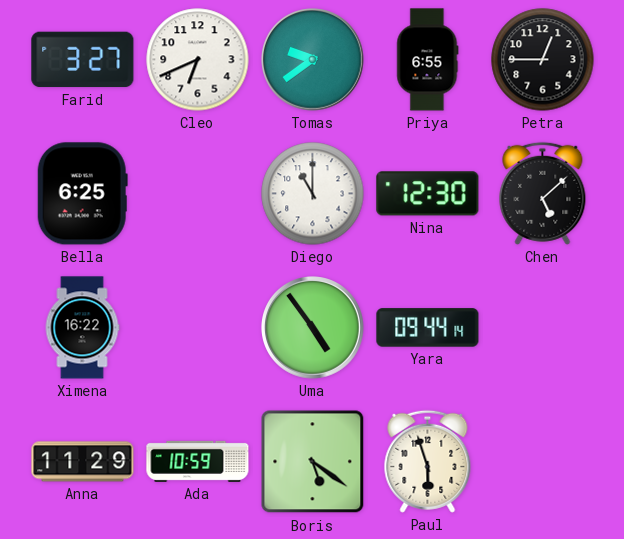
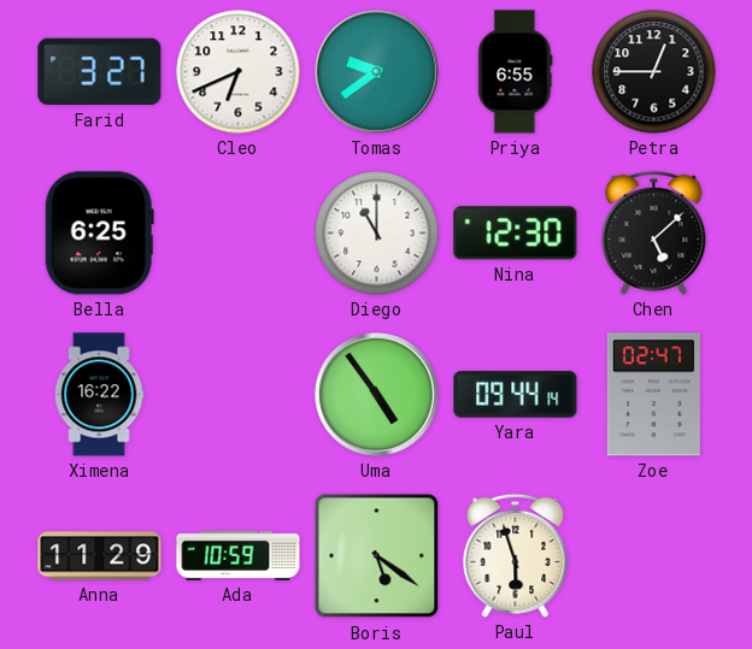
Zoe: none -> 02:47 (653, 395)
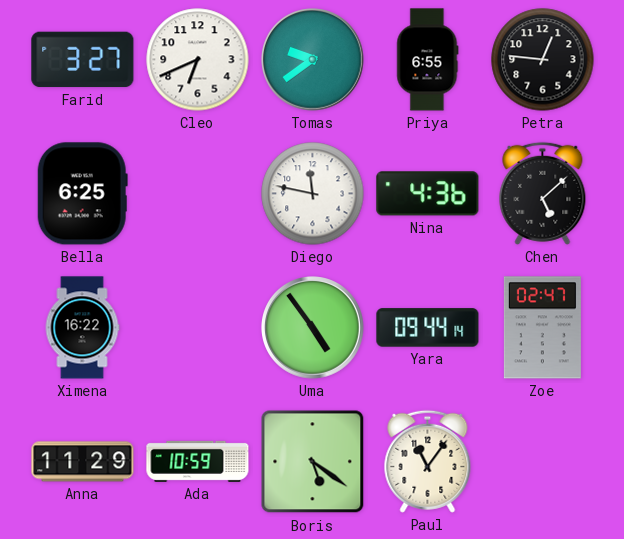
Petra: 12:45 -> 12:46 (543, 60)
Diego: 11:00 -> 11:47 (313, 194)
Nina: 12:30 -> 4:36 (428, 194)
Paul: 5:57 -> 11:06 (428, 461)
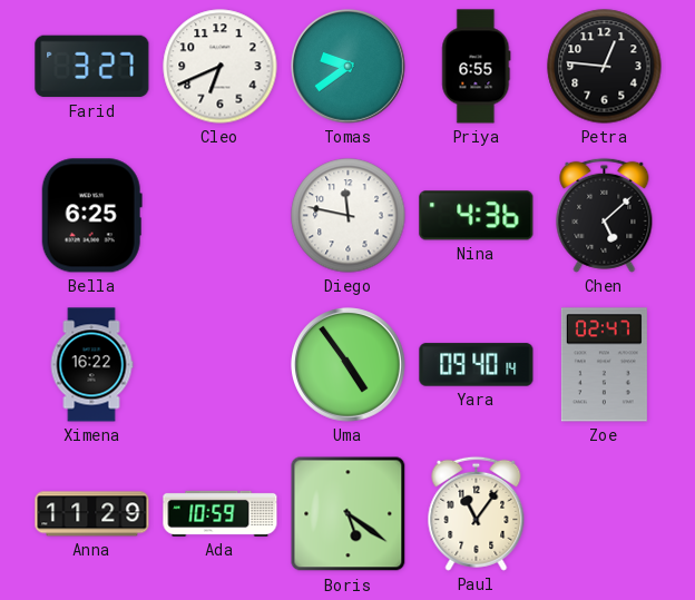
Yara: 09:44 -> 09:40 (477, 365)
